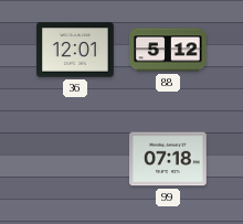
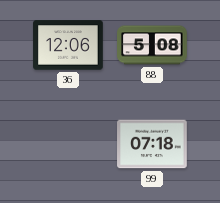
36: 12:01 -> 12:06 (68, 45)
88: 5:12 -> 5:08 (152, 45)
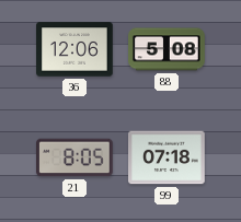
21: none -> 8:05 (76, 157)
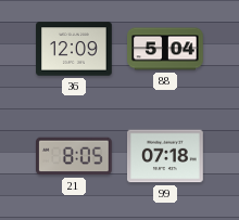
36: 12:06 -> 12:09 (74, 49)
88: 5:08 -> 5:04 (165, 49)
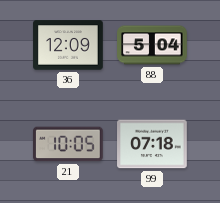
21: 8:05 -> 10:05 (69, 144)
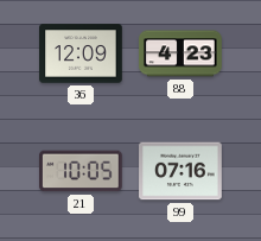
88: 5:04 -> 4:23 (180, 53)
99: 07:18 -> 07:16 (180, 171)
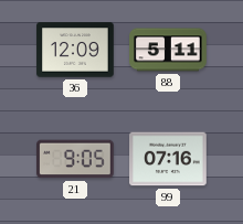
88: 4:23 -> 5:11 (168, 50)
21: 10:05 -> 9:05 (76, 159)
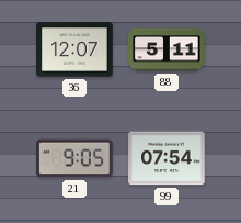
36: 12:09 -> 12:07 (74, 49)
99: 07:16 -> 07:54 (167, 158)
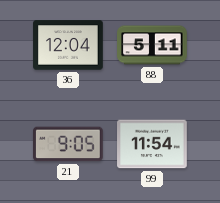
36: 12:07 -> 12:04 (68, 45)
99: 07:54 -> 11:54 (152, 144)
